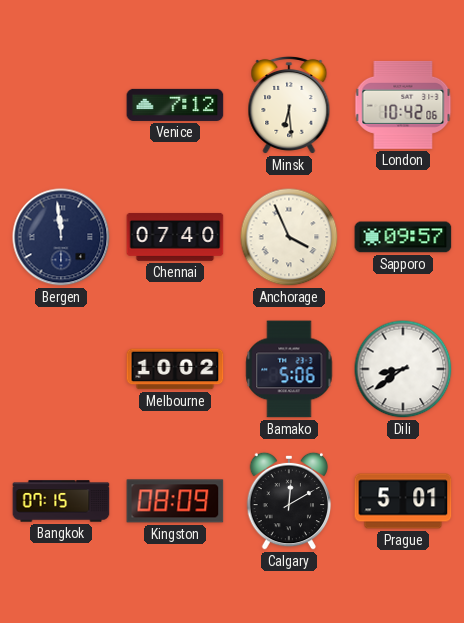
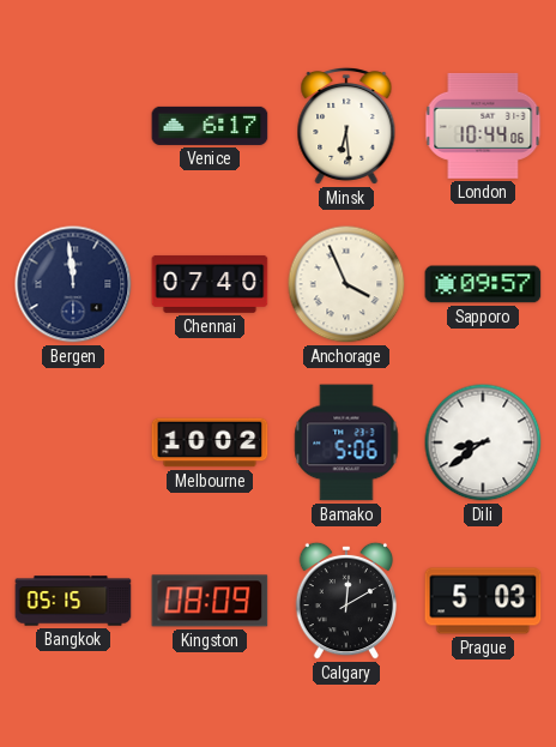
Venice: 7:12 -> 6:17 (210, 126)
London: 10:42 -> 10:44 (483, 126)
Bangkok: 07:15 -> 05:15 (73, 601)
Prague: 5:01 -> 5:03 (483, 601)
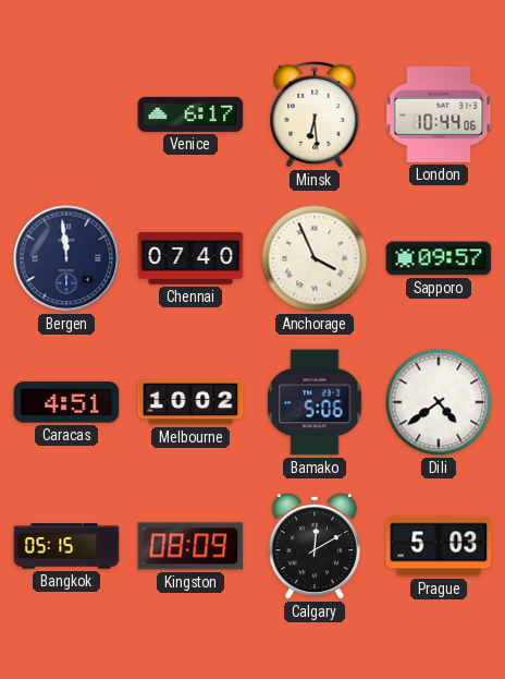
Caracas: none -> 4:51 (66, 402)
Dili: 8:39 -> 4:39 (439, 402)
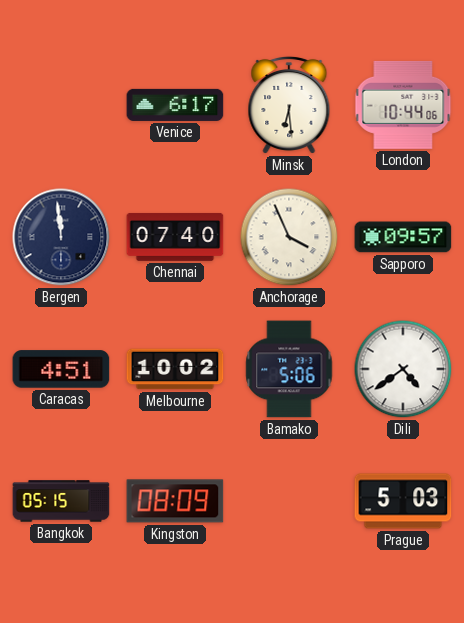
Calgary: 12:10 -> none (315, 546)
